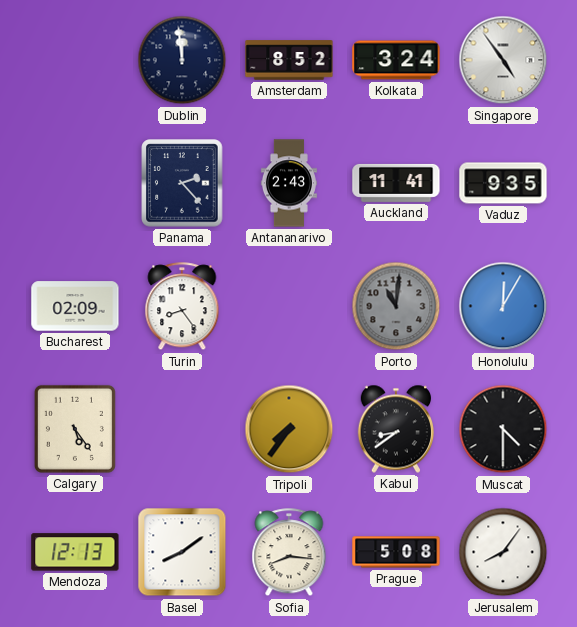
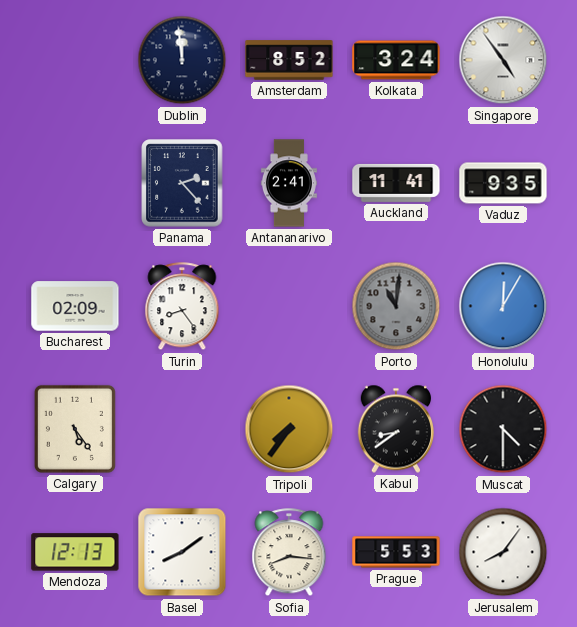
Antananarivo: 2:43 -> 2:41 (289, 183)
Prague: 5:08 -> 5:53 (396, 552)
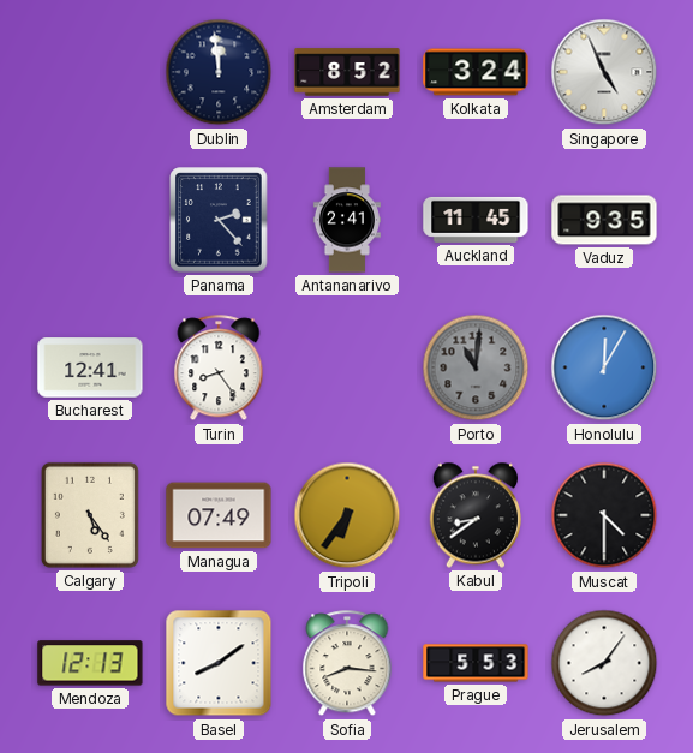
Singapore: 4:54 -> 4:56 (604, 72)
Auckland: 11:41 -> 11:45 (476, 220)
Bucharest: 02:09 -> 12:41 (90, 367)
Managua: none -> 07:49 (219, 515)
Tripoli: 7:36 -> 6:36 (347, 515)
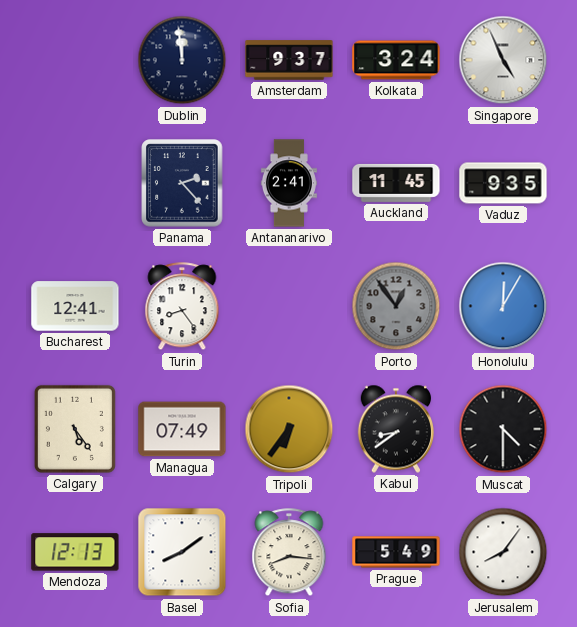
Amsterdam: 8:52 -> 9:37 (289, 60)
Porto: 11:01 -> 12:54 (396, 306)
Prague: 5:53 -> 5:49 (396, 552)
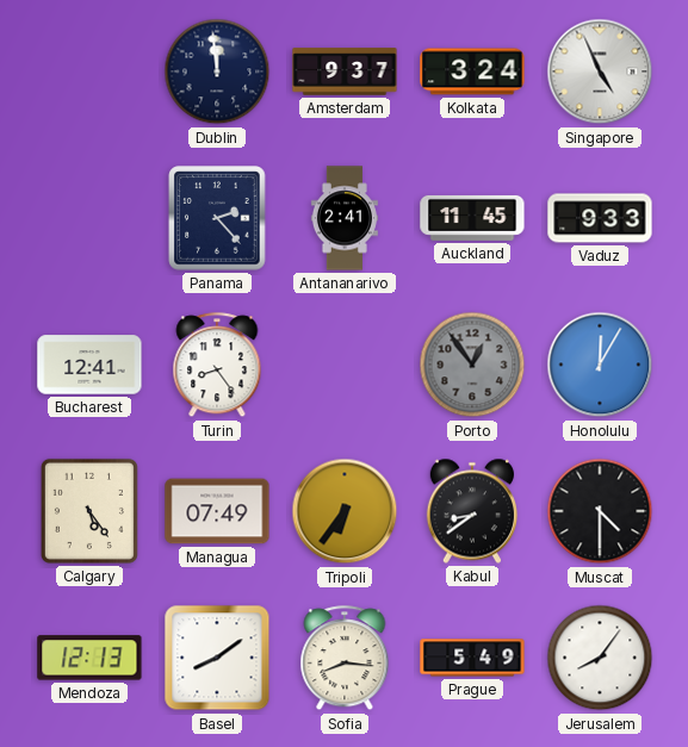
Vaduz: 9:35 -> 9:33 (600, 218)
